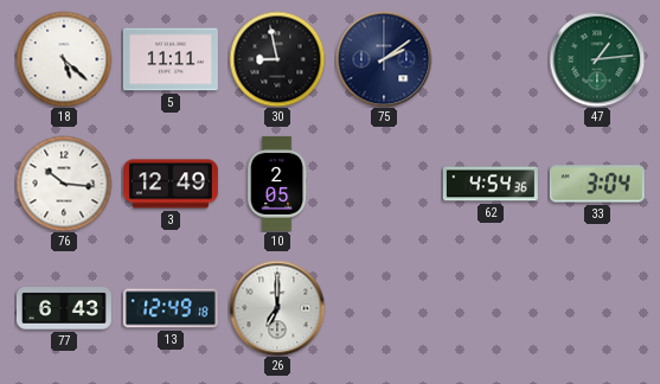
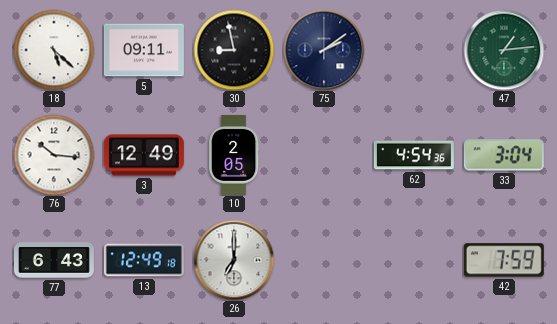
5: 11:11 -> 09:11 (144, 50)
42: none -> 7:59 (504, 260)
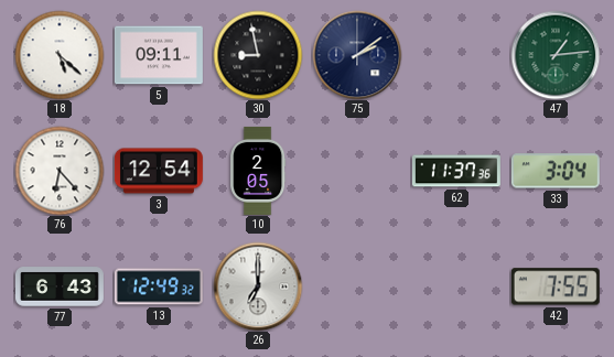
76: 10:16 -> 6:23 (60, 171)
3: 12:49 -> 12:54 (159, 171)
62: 4:54 -> 11:37 (456, 171)
13: 12:49:18 -> 12:49:32 (159, 286)
42: 7:59 -> 7:55 (556, 286)
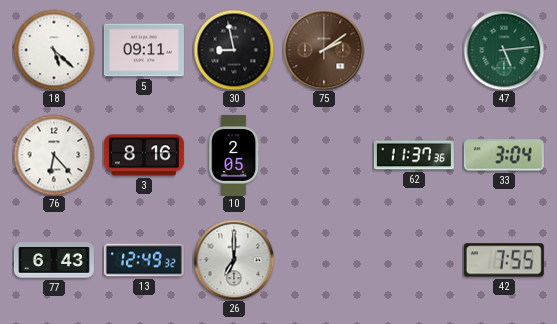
75 dial: navy -> brown (324, 50)
47: 1:14 -> 5:14 (504, 50)
3: 12:54 -> 8:16 (144, 155)
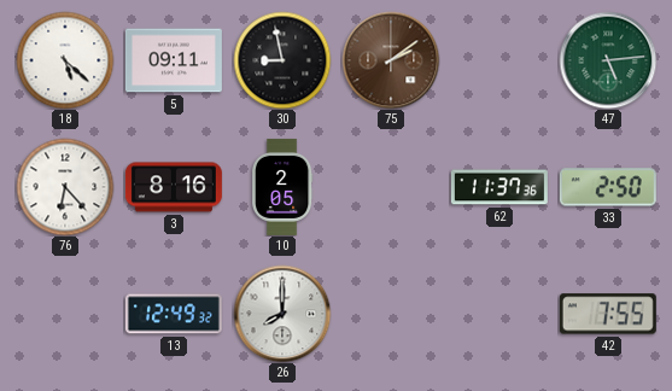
33: 3:04 -> 2:50 (608, 187)
77: 6:43 -> none (54, 260)
26: 7:00 -> 8:00 (282, 314)
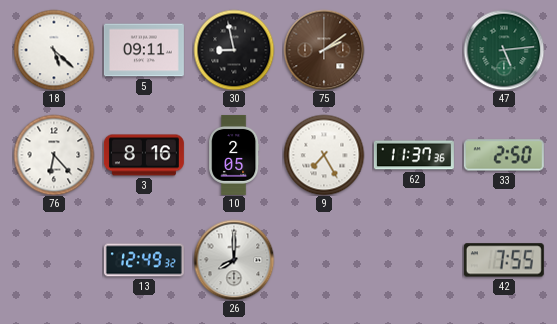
9: none -> 7:25 (324, 155)
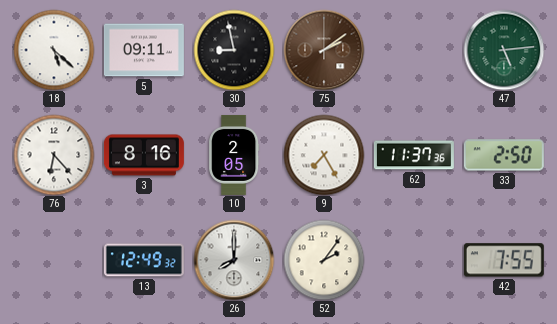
52: none -> 2:06 (324, 260)
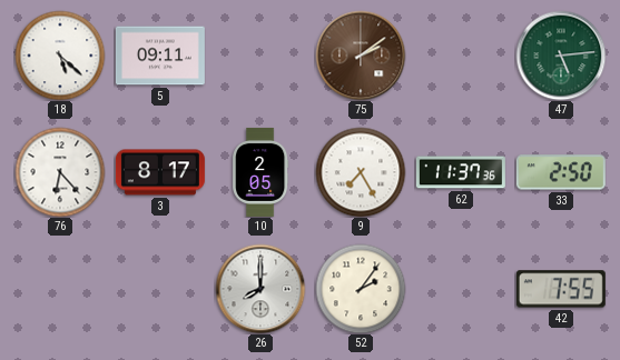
30: 8:58 -> none (234, 50)
3: 8:16 -> 8:17 (160, 172)
13: 12:49 -> none (144, 260)
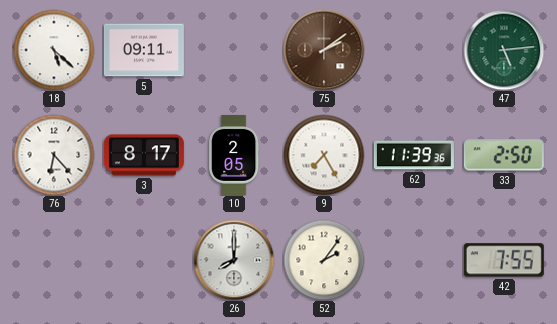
62: 11:37 -> 11:39 (414, 155)
